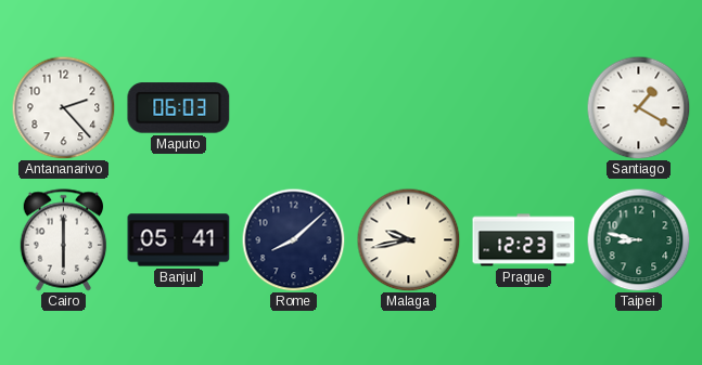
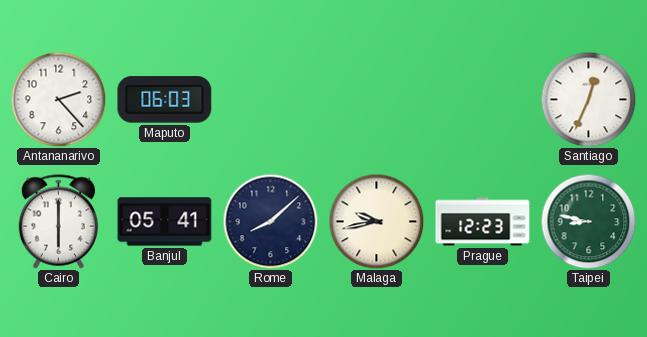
Santiago: 1:20 -> 12:34 (588, 99)
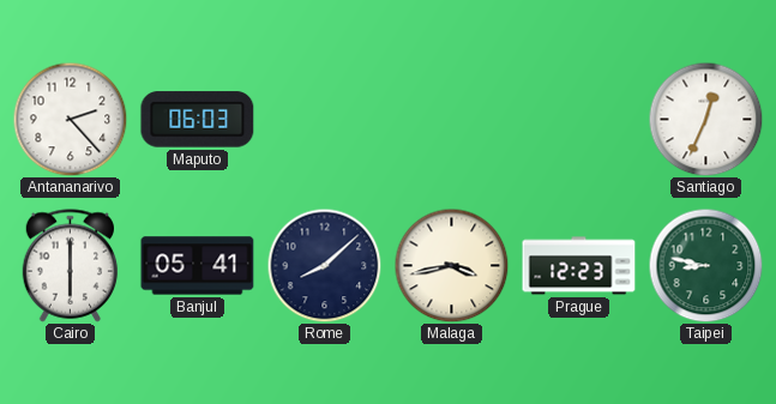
Malaga: 9:43 -> 3:43 (451, 265)
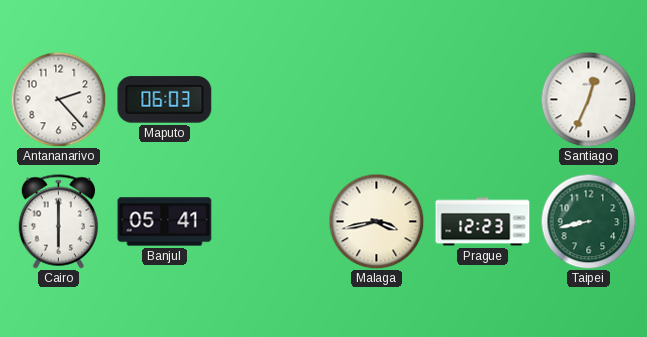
Rome: 8:08 -> none (324, 265)
Taipei: 8:47 -> 8:43 (588, 221)
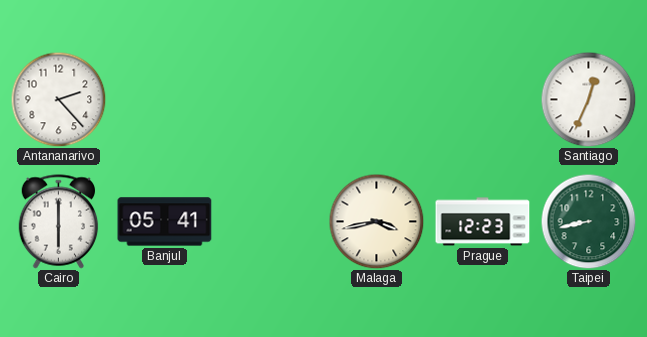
Maputo: 06:03 -> none (165, 100)
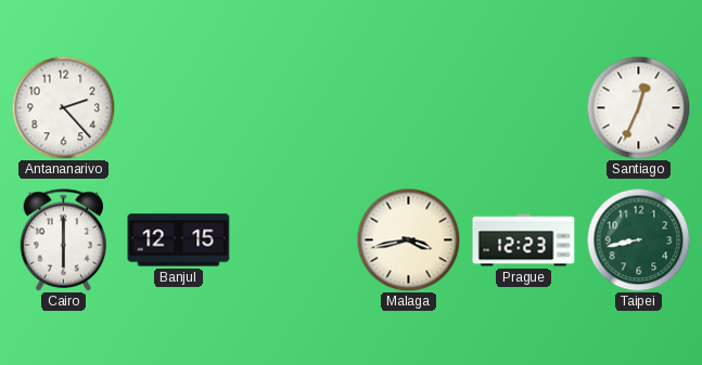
Banjul: 05:41 -> 12:15 (179, 240)
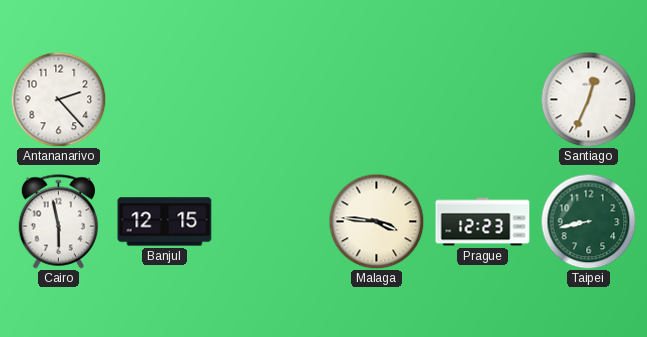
Cairo: 6:00 -> 5:58 (59, 222)
Malaga: 3:43 -> 3:46 (376, 221)
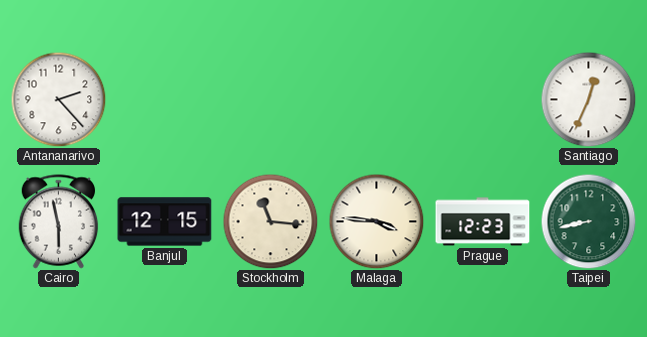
Stockholm: none -> 11:16 (270, 221)
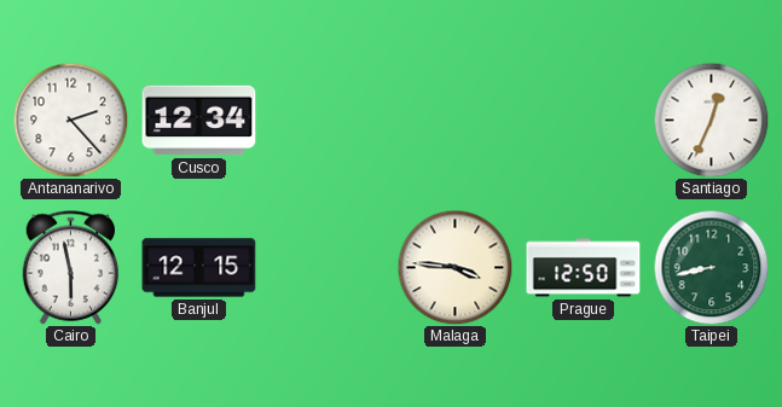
Cusco: none -> 12:34 (199, 121)
Stockholm: 11:16 -> none (270, 221)
Prague: 12:23 -> 12:50 (584, 268)
